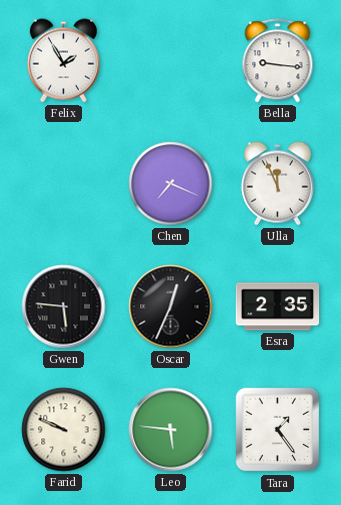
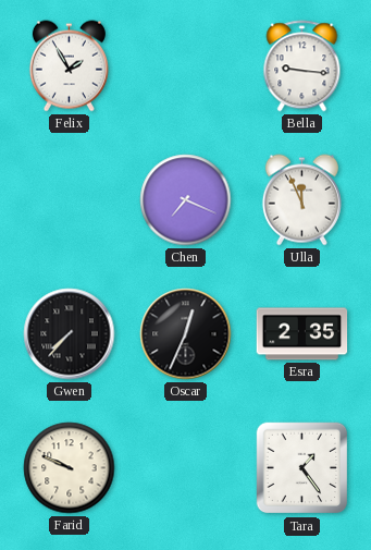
Gwen: 5:46 -> 7:37 (70, 334)
Leo: 5:46 -> none (171, 430)
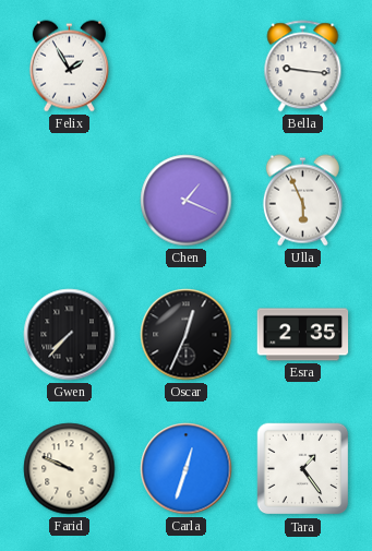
Chen: 7:19 -> 1:19 (187, 201)
Ulla: 11:56 -> 5:56 (302, 201)
Carla: none -> 12:33 (187, 469)
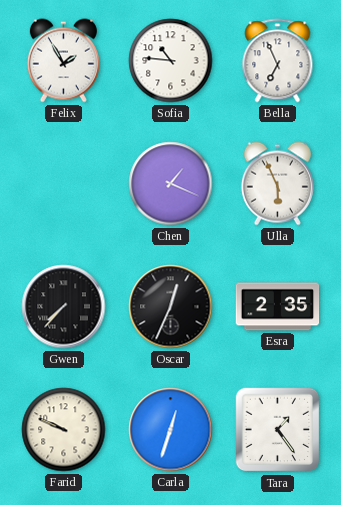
Sofia: none -> 10:46 (171, 61)
Bella: 9:16 -> 6:56 (278, 61)
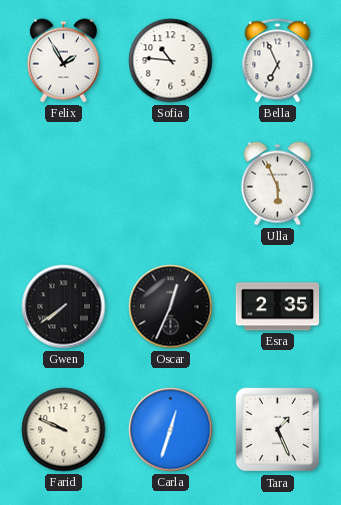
Chen: 1:19 -> none (171, 184)
Gwen: 7:37 -> 7:39 (64, 307)
Tara: 1:24 -> 1:26 (278, 430)
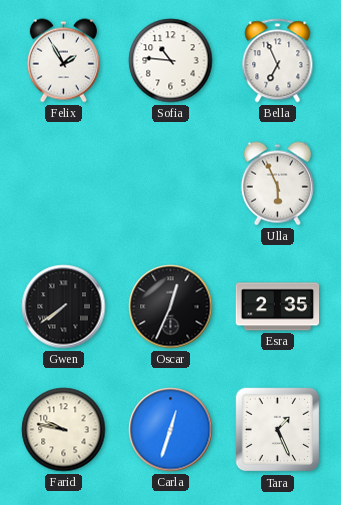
Farid: 9:49 -> 9:47 (64, 430)
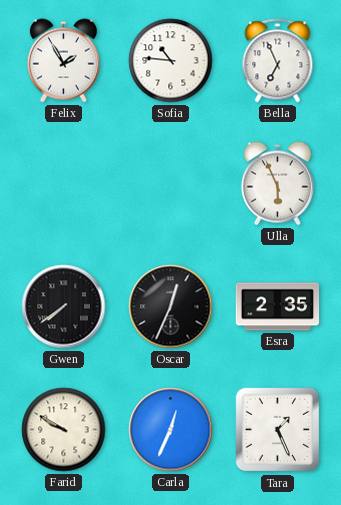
Farid: 9:47 -> 9:50 (64, 430)
Carla: 12:33 -> 12:34 (171, 430)
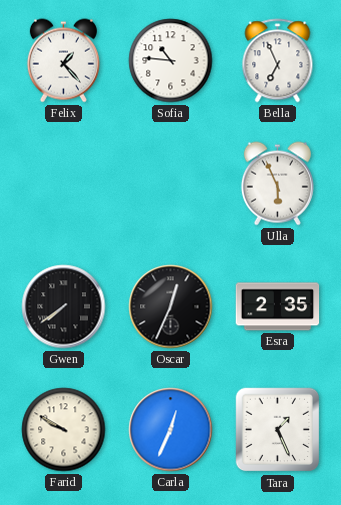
Felix: 1:55 -> 1:23 (63, 61)
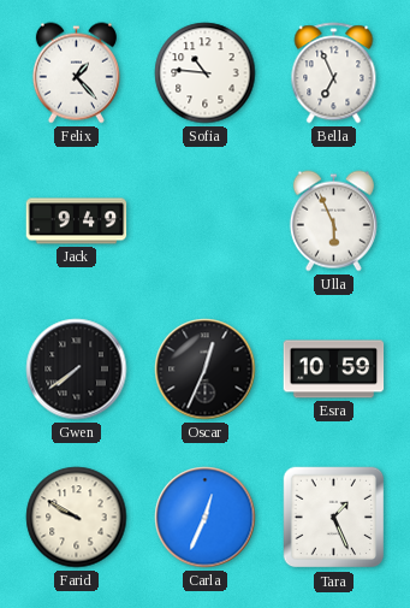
Jack: none -> 9:49 (77, 222)
Esra: 2:35 -> 10:59 (334, 370)
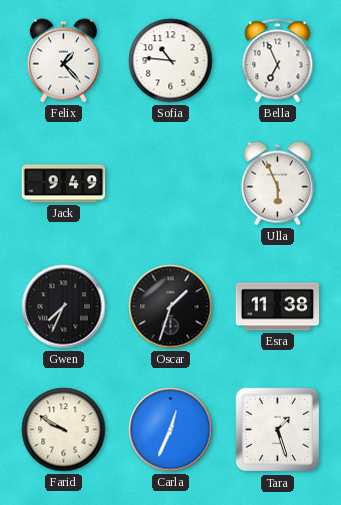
Gwen: 7:39 -> 7:34 (64, 307)
Oscar: 12:34 -> 1:33 (171, 307)
Esra: 10:59 -> 11:38 (278, 307)
Tara: 1:26 -> 1:27 (278, 430)
